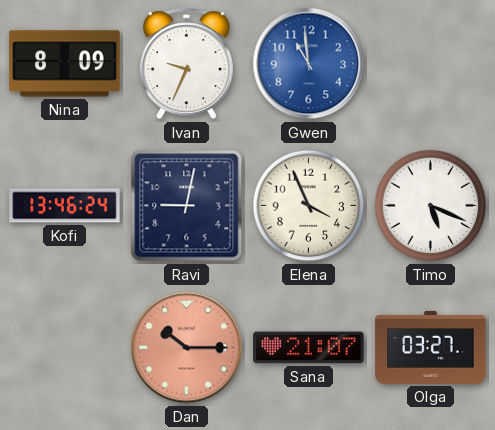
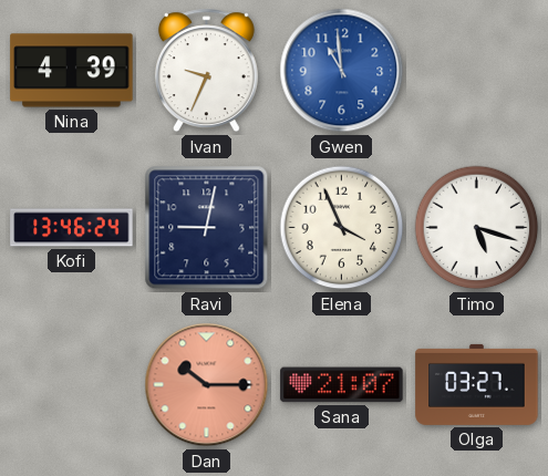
Nina: 8:09 -> 4:39 (72, 71)
Timo: 5:19 -> 5:18 (477, 228)
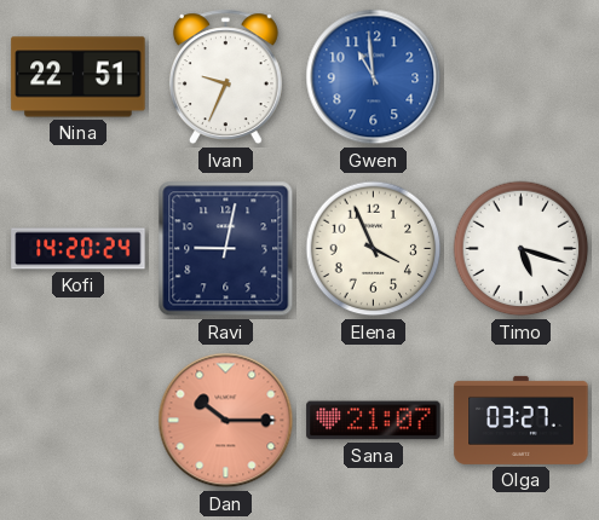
Nina: 4:39 -> 22:51 (79, 77)
Kofi: 13:46 -> 14:20 (79, 249)
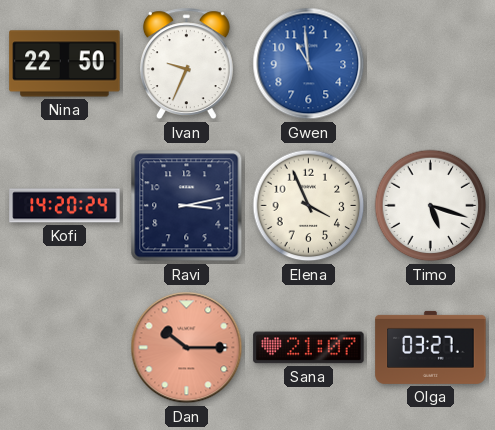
Nina: 22:51 -> 22:50 (65, 64)
Ravi: 9:02 -> 3:13 (187, 206)
